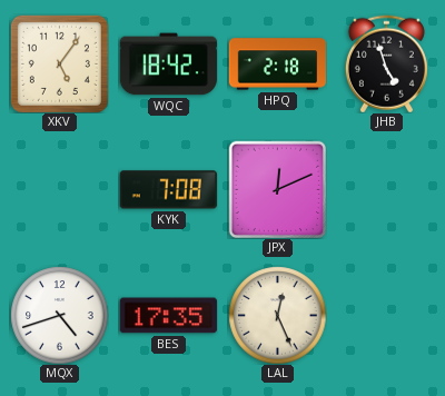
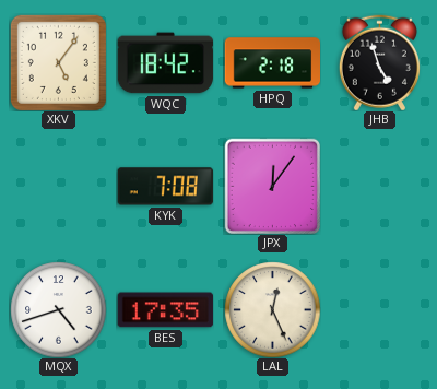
JPX: 12:11 -> 12:06 (272, 186)
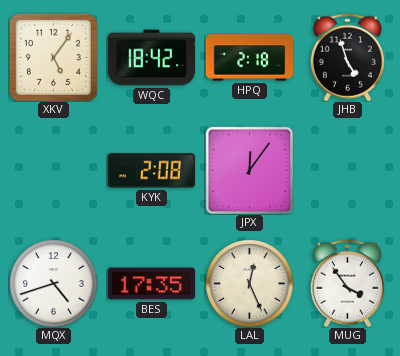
KYK: 7:08 -> 2:08 (151, 171)
MUG: none -> 3:54 (347, 283)
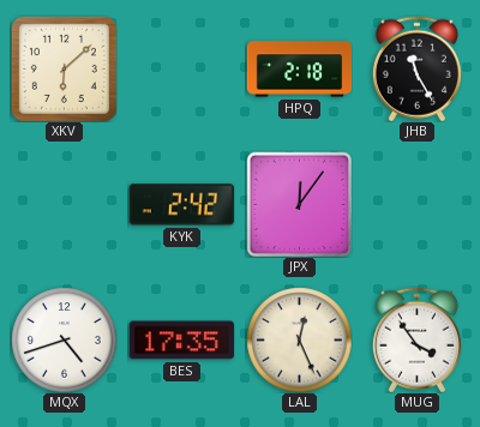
XKV: 5:06 -> 6:08 (64, 68)
WQC: 18:42 -> none (151, 58)
JHB: 4:57 -> 11:25 (416, 68)
KYK: 2:08 -> 2:42 (181, 205)
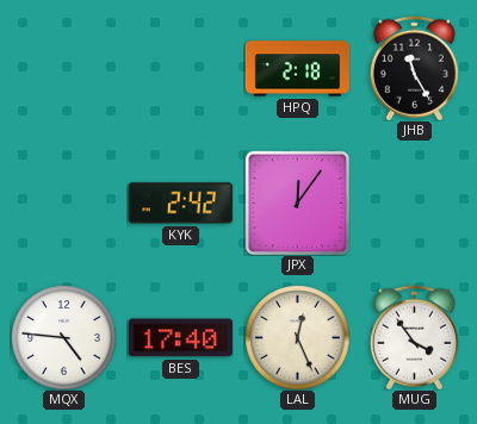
XKV: 6:08 -> none (64, 68)
MQX: 4:42 -> 4:46 (63, 337)
BES: 17:35 -> 17:40 (180, 338)
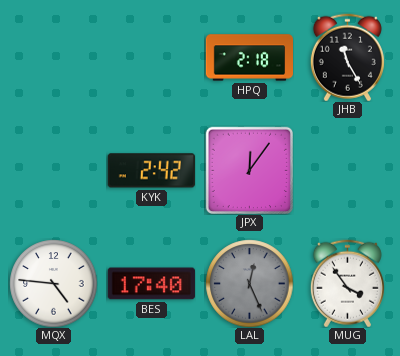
LAL dial: cream -> grey (249, 283)
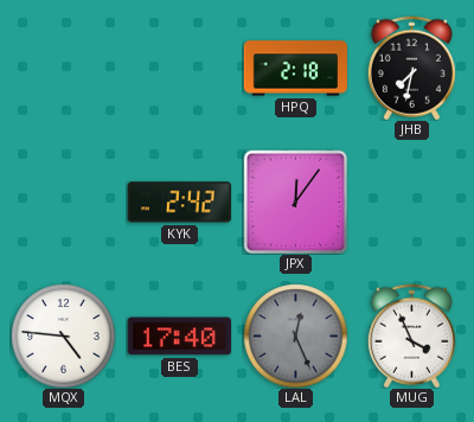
JHB: 11:25 -> 7:32 (411, 68)
MUG: 3:54 -> 3:56 (411, 335)
